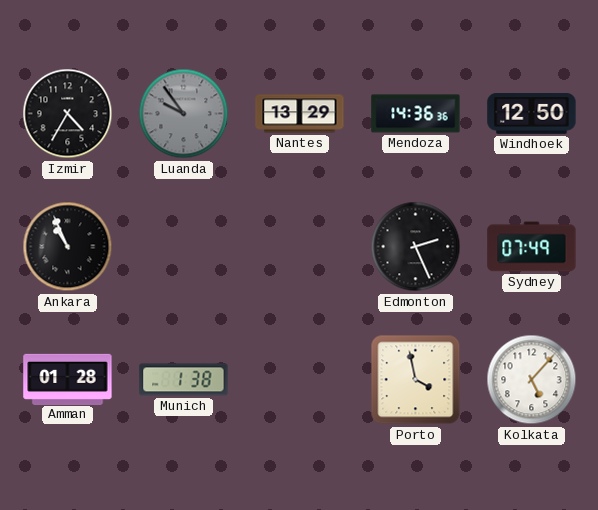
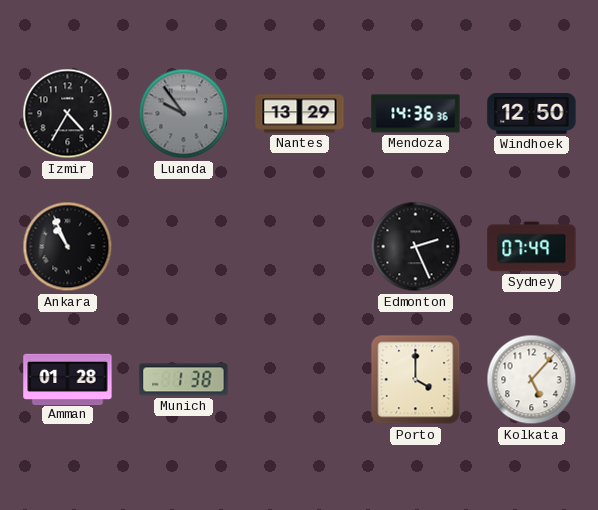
Porto: 3:58 -> 4:00 (416, 380)
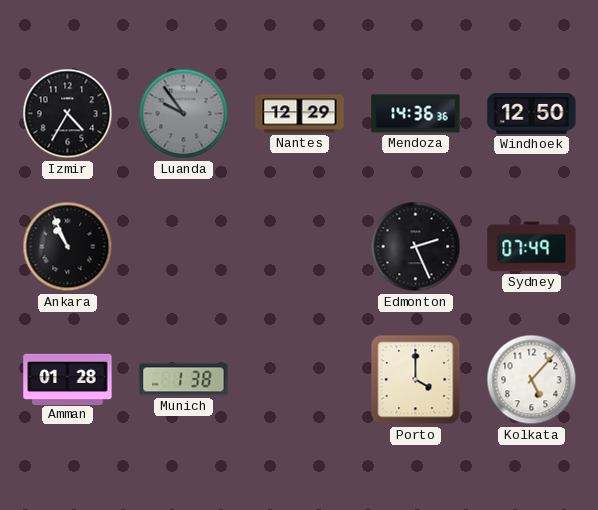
Nantes: 13:29 -> 12:29 (300, 114)
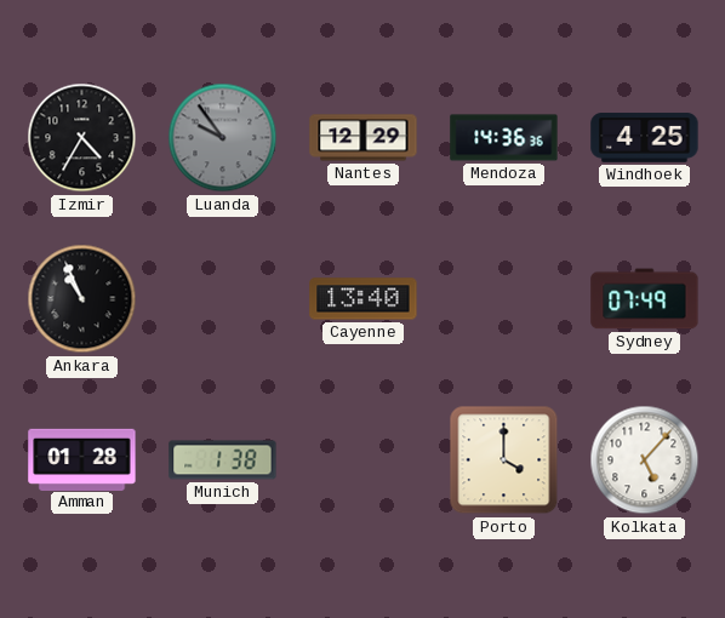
Windhoek: 12:50 -> 4:25 (645, 138)
Cayenne: none -> 13:40 (364, 299)
Edmonton: 2:26 -> none (416, 247)
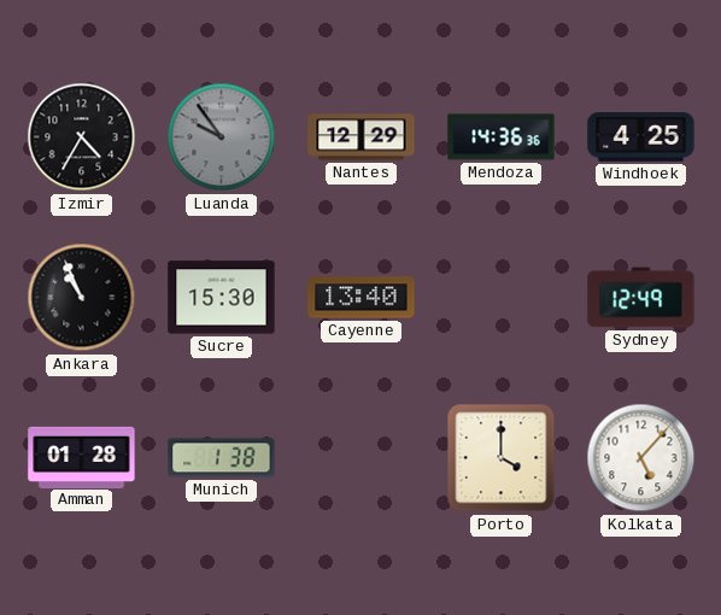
Sucre: none -> 15:30 (222, 298)
Sydney: 07:49 -> 12:49 (641, 298)
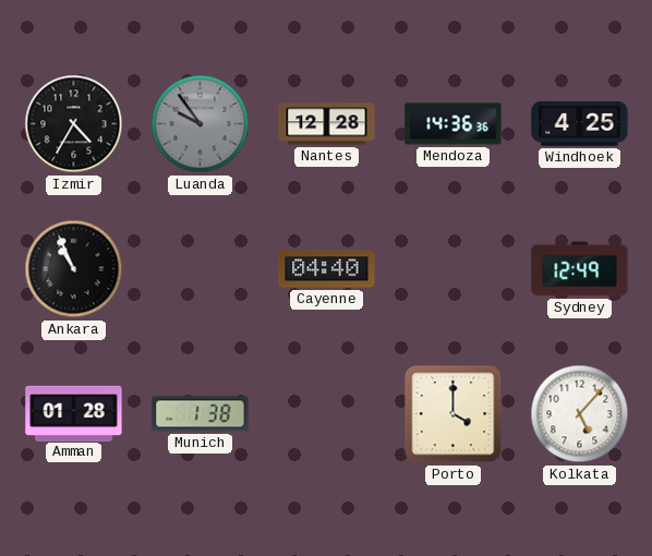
Nantes: 12:29 -> 12:28 (327, 124)
Sucre: 15:30 -> none (222, 298)
Cayenne: 13:40 -> 04:40 (327, 269)
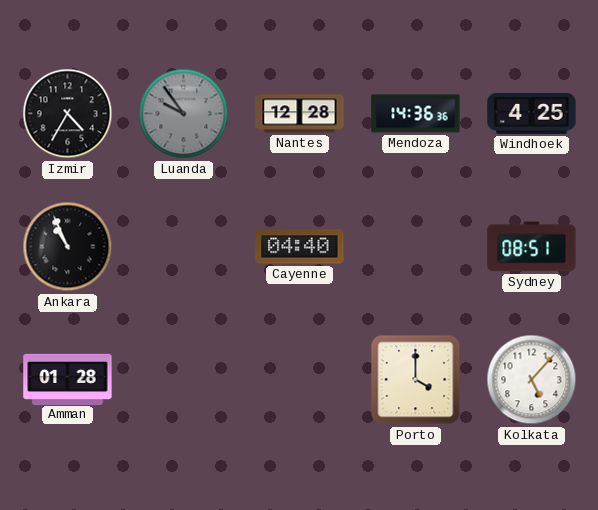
Sydney: 12:49 -> 08:51 (532, 247)
Munich: 1:38 -> none (201, 414)
